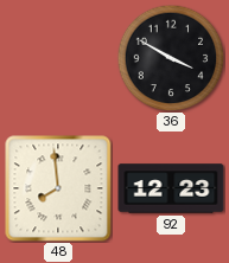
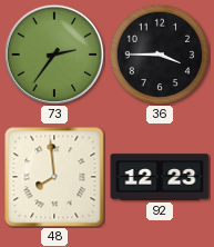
73: none -> 2:36 (54, 55)
36: 3:50 -> 3:45 (160, 55)
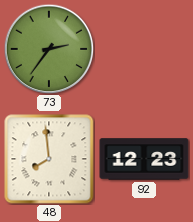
36: 3:45 -> none (160, 55)
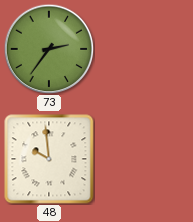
48: 7:59 -> 9:59 (49, 159)
92: 12:23 -> none (144, 159)
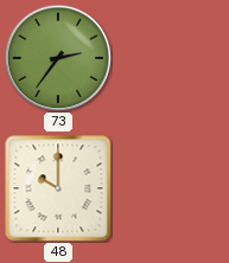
48: 9:59 -> 10:00 (58, 188)
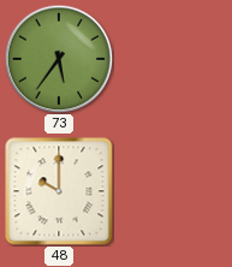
73: 2:36 -> 5:36 (59, 59)
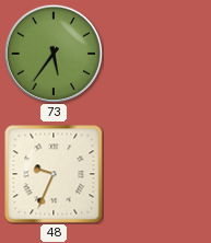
48: 10:00 -> 9:34 (54, 174)
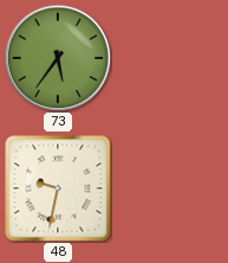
48: 9:34 -> 9:32 (58, 188)
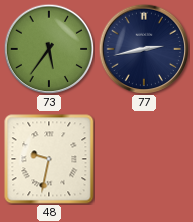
77: none -> 2:43 (144, 49)
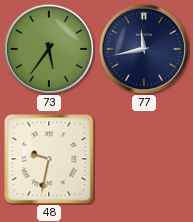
77: 2:43 -> 11:43 (144, 49)
